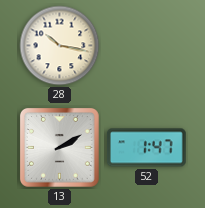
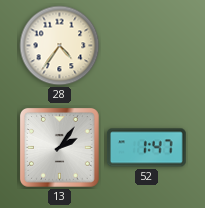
28: 10:17 -> 4:36 (60, 46)
13: 2:10 -> 2:06 (60, 148)
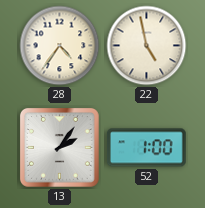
22: none -> 4:58 (147, 46)
52: 1:47 -> 1:00 (146, 148)
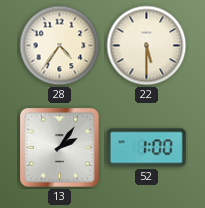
22: 4:58 -> 5:30 (147, 46)
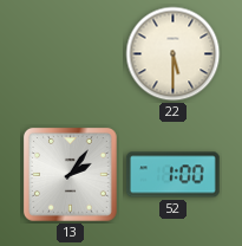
28: 4:36 -> none (60, 46)
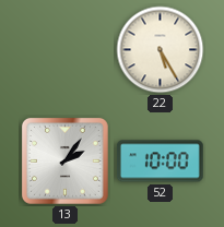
22: 5:30 -> 5:25 (161, 50)
52: 1:00 -> 10:00 (160, 162)
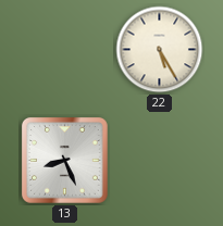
13: 2:06 -> 8:26 (65, 161)
52: 10:00 -> none (160, 162)
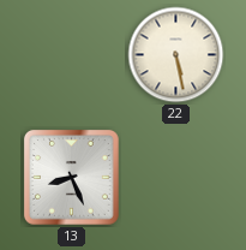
22: 5:25 -> 5:28 (176, 55)
